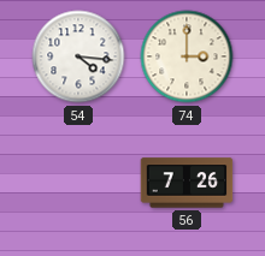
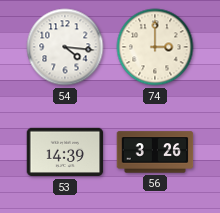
53: none -> 14:39 (65, 152)
56: 7:26 -> 3:26 (155, 152)
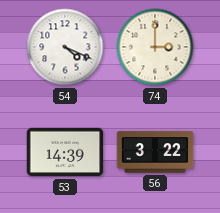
54: 4:16 -> 4:19 (65, 47)
56: 3:26 -> 3:22 (155, 152)
